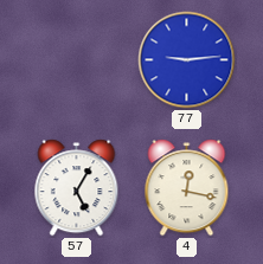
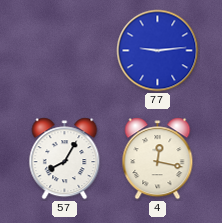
57: 5:05 -> 8:05 (65, 159)
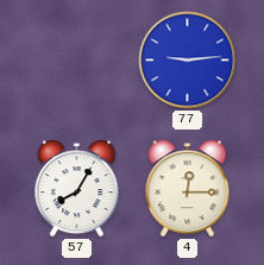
4: 12:17 -> 12:15 (188, 189)
